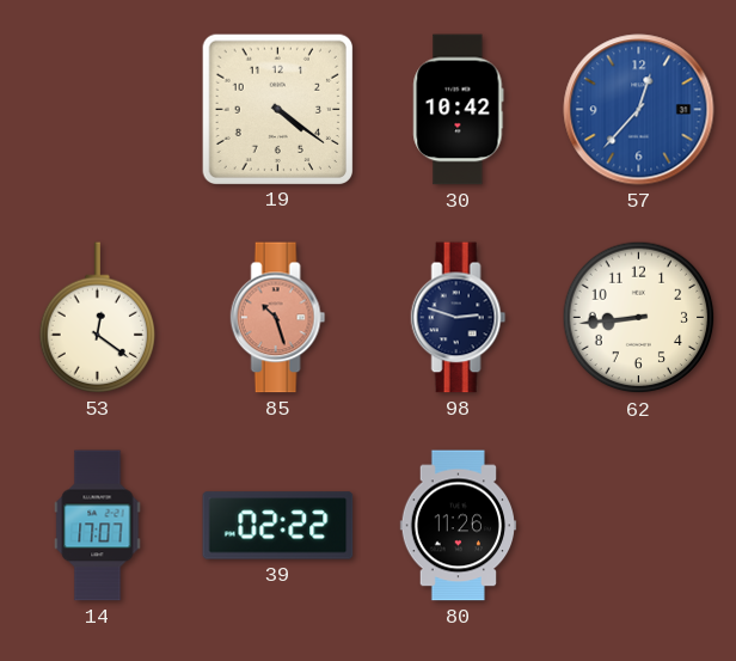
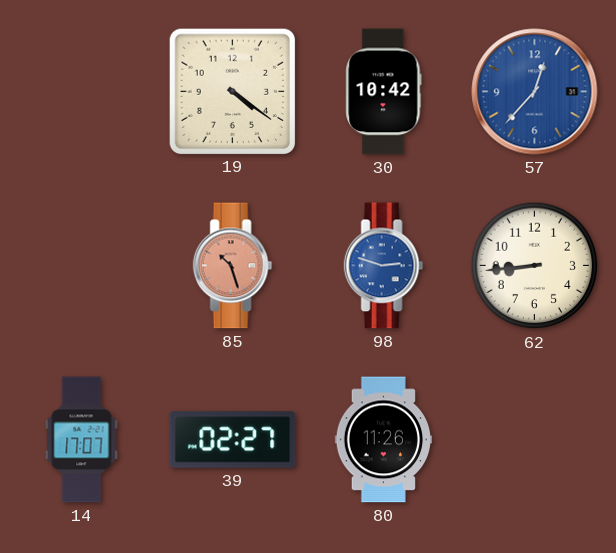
53: 12:21 -> none (98, 318)
98 dial: navy -> blue (384, 266)
39: 02:22 -> 02:27 (233, 440)
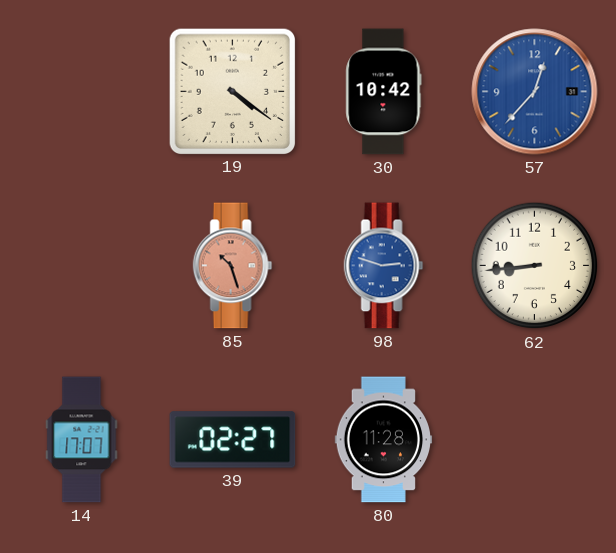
80: 11:26 -> 11:28 (384, 440)
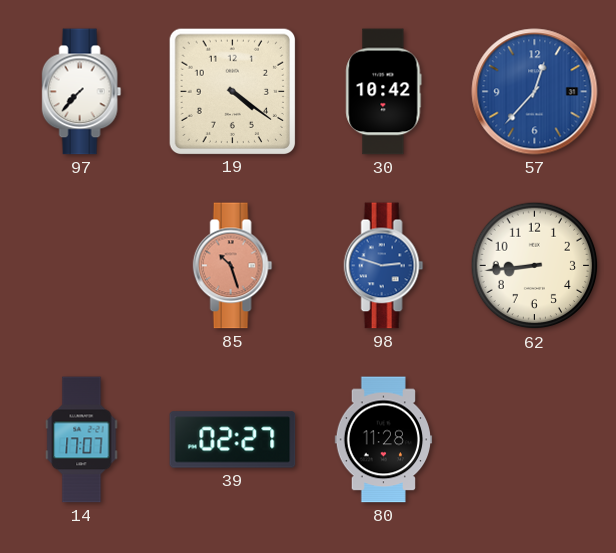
97: none -> 7:37 (82, 92)
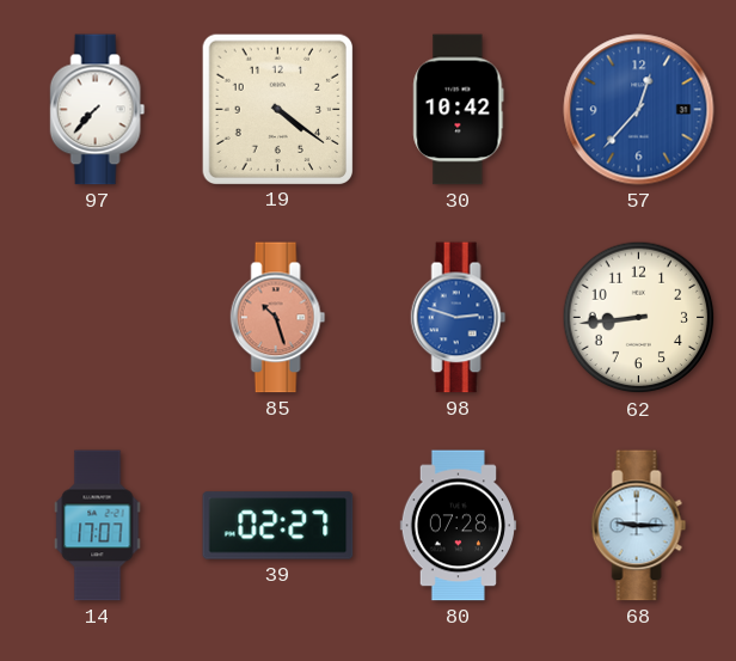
80: 11:28 -> 07:28 (459, 526)
68: none -> 9:15 (639, 526)
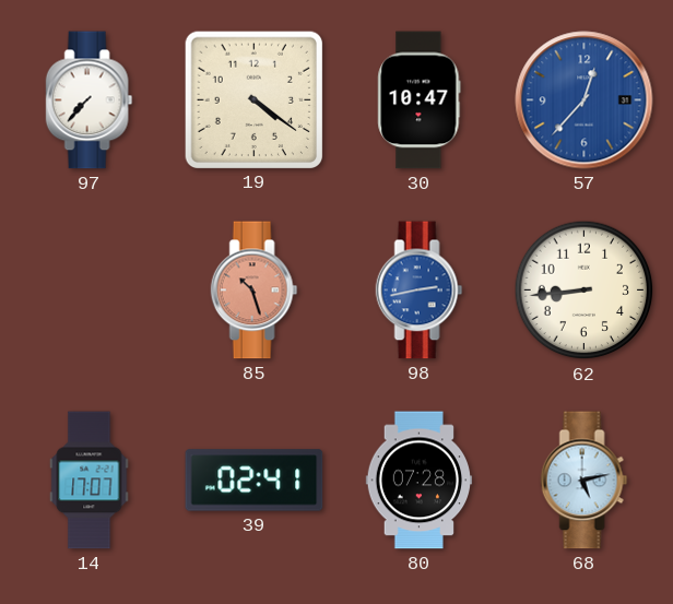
30: 10:42 -> 10:47 (420, 100)
98: 2:48 -> 2:43 (420, 291)
39: 02:27 -> 02:41 (255, 481)
68: 9:15 -> 5:13 (585, 481)
